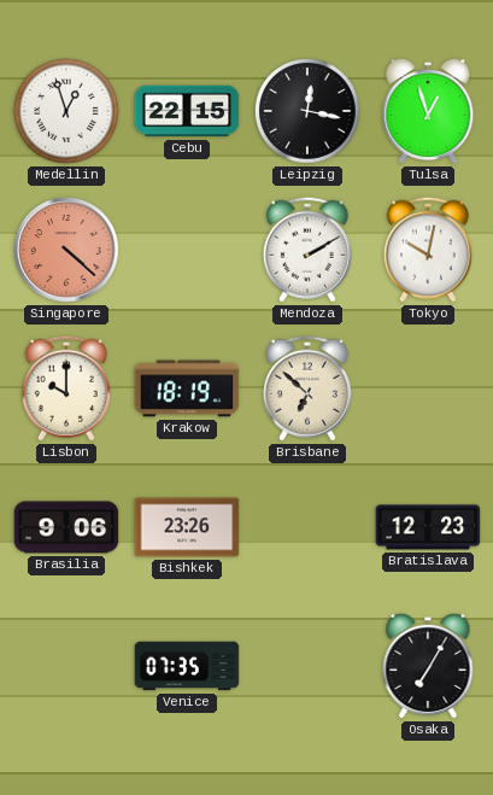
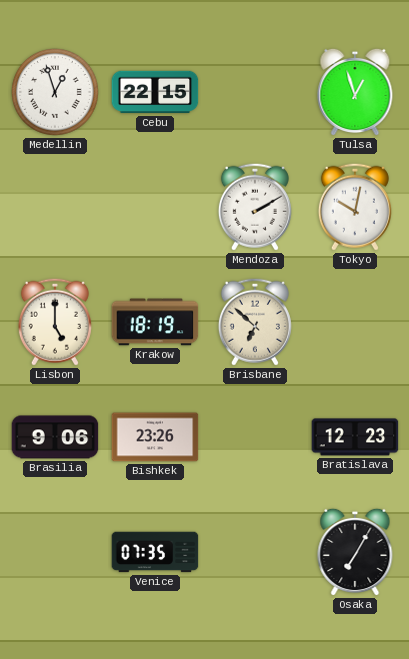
Leipzig: 12:17 -> none (309, 112)
Singapore: 4:22 -> none (66, 250)
Lisbon: 10:00 -> 5:00 (55, 322)
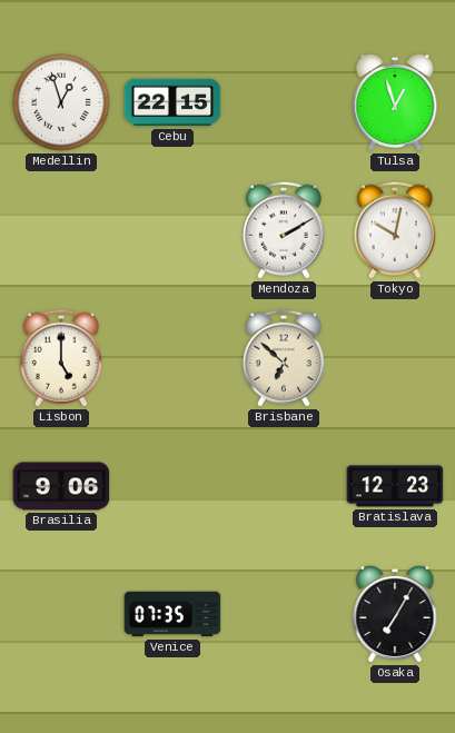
Krakow: 18:19 -> none (155, 322)
Bishkek: 23:26 -> none (155, 437)
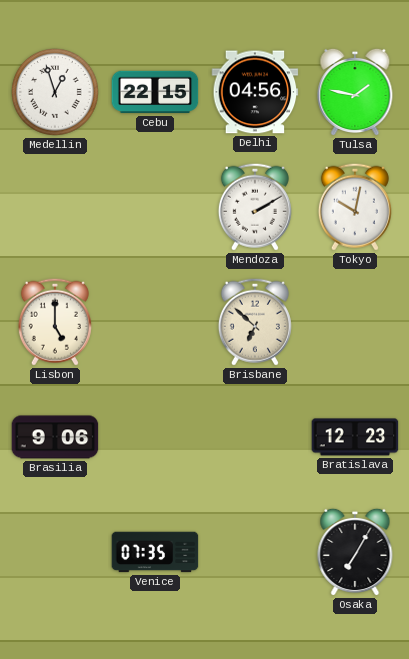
Delhi: none -> 04:56 (255, 92)
Tulsa: 12:57 -> 1:47 (355, 92)
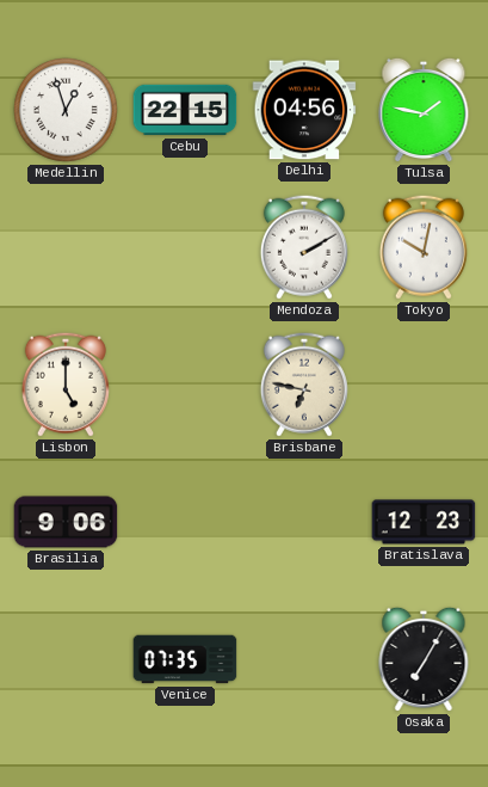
Brisbane: 6:52 -> 6:47 (304, 385)
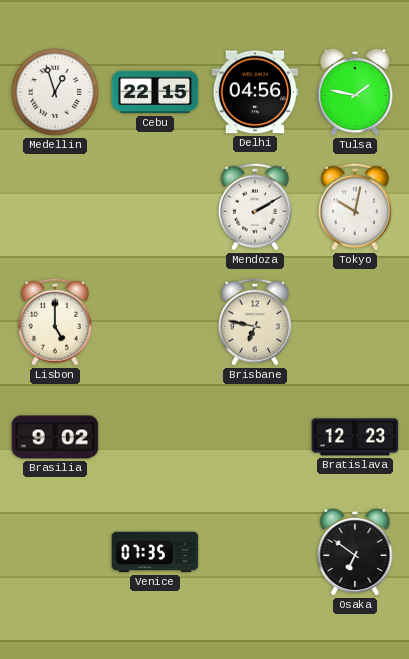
Brasilia: 9:06 -> 9:02 (55, 437)
Osaka: 7:05 -> 6:51 (355, 552)
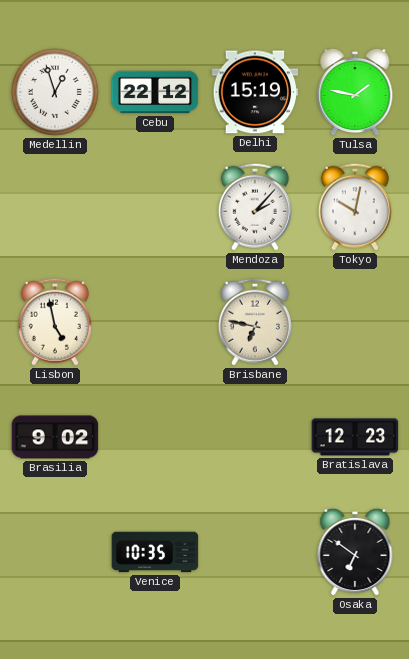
Cebu: 22:15 -> 22:12 (155, 92)
Delhi: 04:56 -> 15:19 (255, 92)
Mendoza: 2:10 -> 2:07 (255, 207)
Lisbon: 5:00 -> 4:58 (55, 322)
Venice: 07:35 -> 10:35 (155, 552)
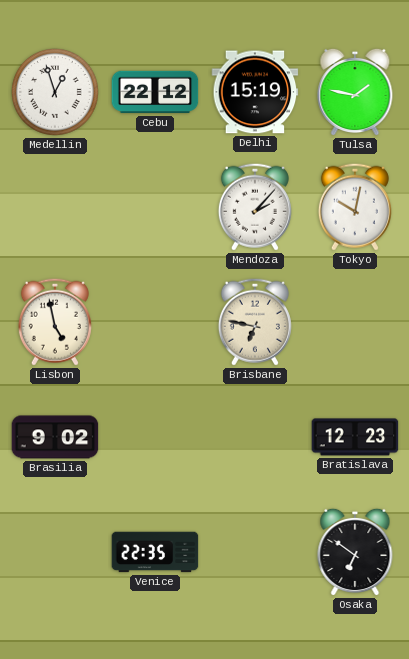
Venice: 10:35 -> 22:35 (155, 552)
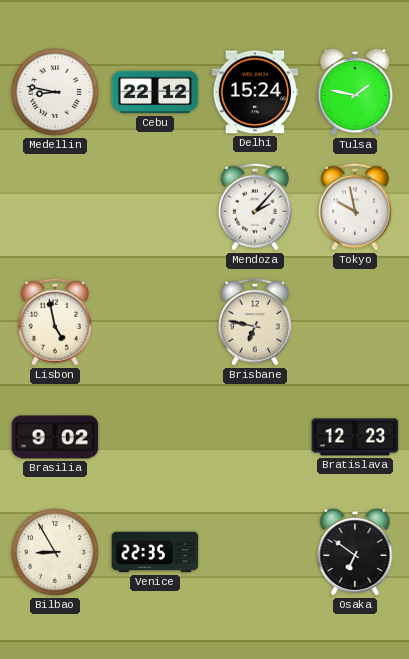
Medellin: 12:57 -> 8:47 (56, 93)
Delhi: 15:19 -> 15:24 (255, 92)
Tokyo: 10:02 -> 9:58 (355, 207)
Bilbao: none -> 8:55 (56, 553)
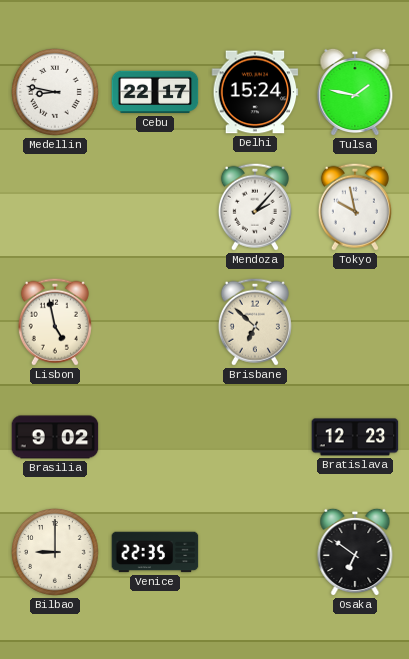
Cebu: 22:12 -> 22:17 (155, 92)
Brisbane: 6:47 -> 6:52 (255, 322)
Bilbao: 8:55 -> 9:00 (56, 553)
